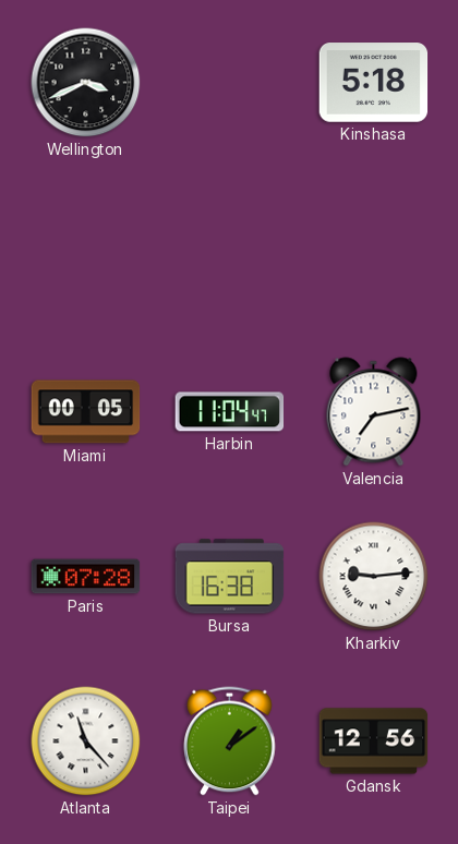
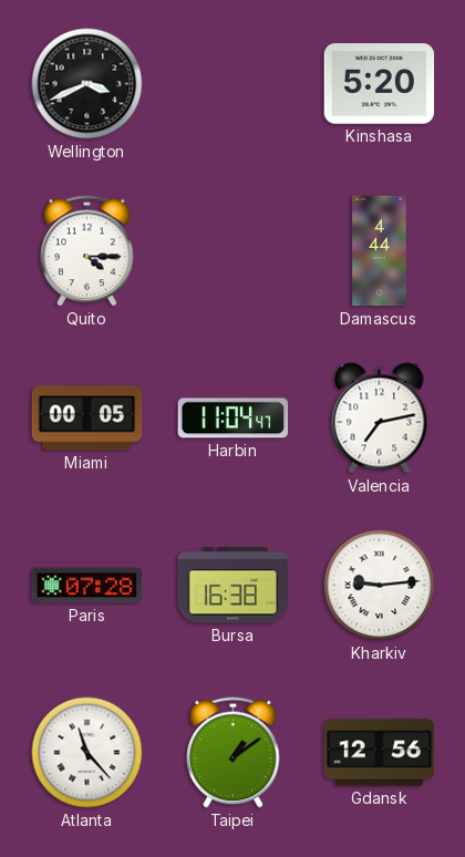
Kinshasa: 5:18 -> 5:20 (380, 84)
Quito: none -> 4:15 (87, 251)
Damascus: none -> 4:44 (380, 251)
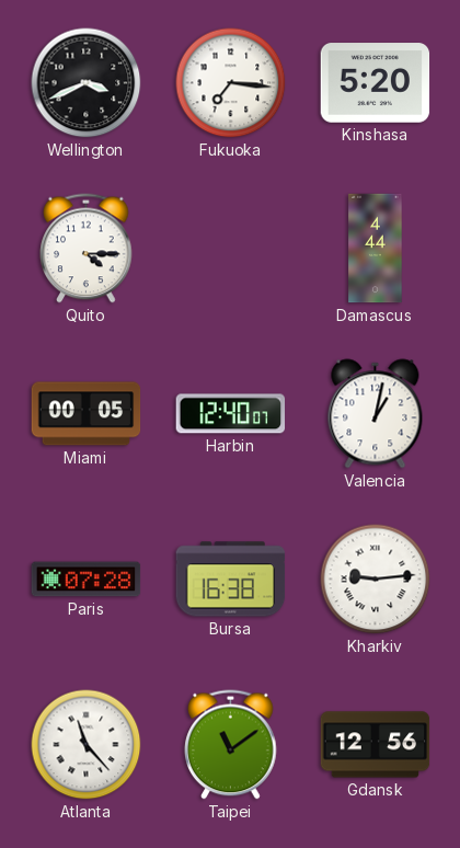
Fukuoka: none -> 7:16 (231, 83)
Harbin: 11:04 -> 12:40 (231, 414)
Valencia: 7:13 -> 1:02 (376, 414)
Taipei: 1:09 -> 11:09 (231, 745)
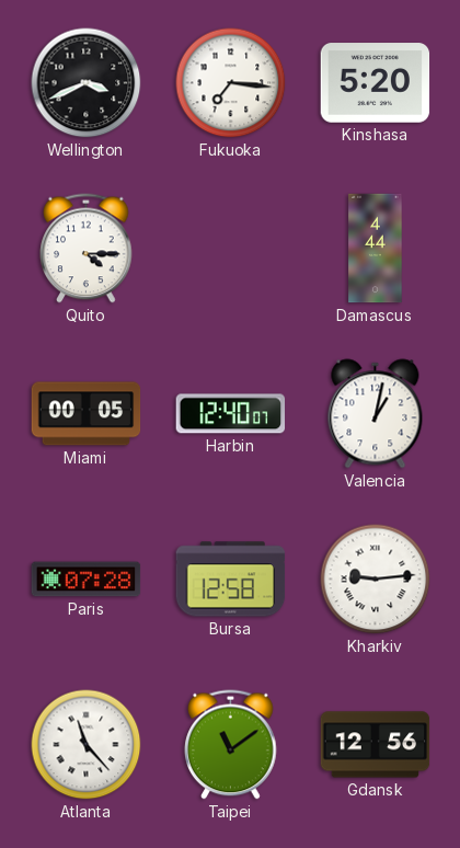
Bursa: 16:38 -> 12:58 (231, 580)
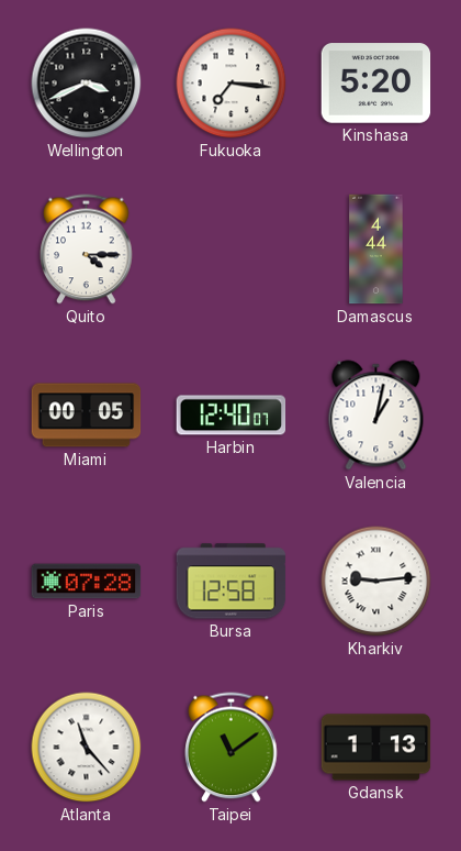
Gdansk: 12:56 -> 1:13 (376, 748)
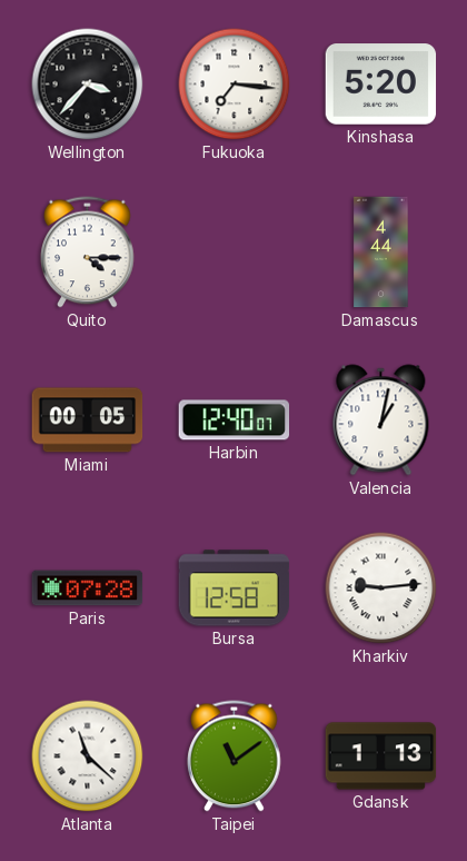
Wellington: 3:41 -> 3:37 (88, 85)
Atlanta: 11:23 -> 11:22 (88, 756)
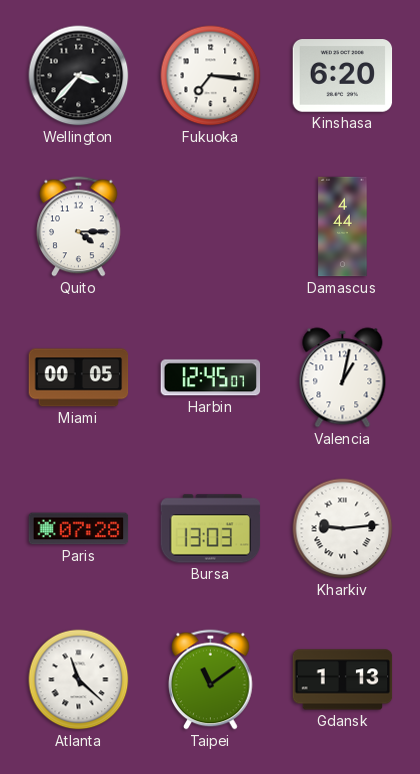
Kinshasa: 5:20 -> 6:20 (343, 76)
Harbin: 12:40 -> 12:45 (211, 378)
Bursa: 12:58 -> 13:03 (211, 529)
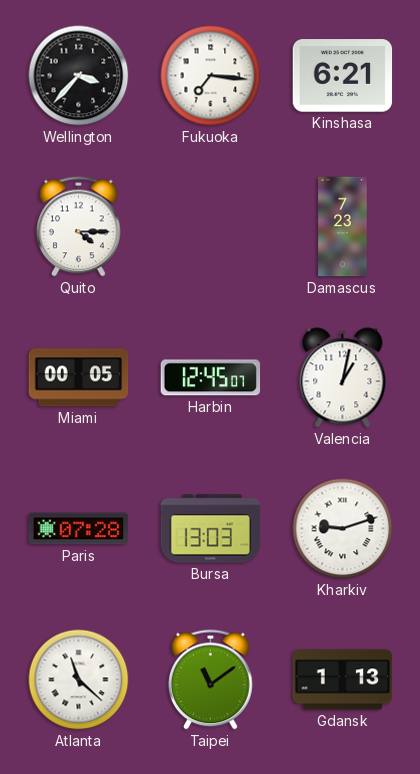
Kinshasa: 6:20 -> 6:21 (343, 76)
Damascus: 4:44 -> 7:23 (343, 227)
Kharkiv: 9:14 -> 9:12 (343, 529)
